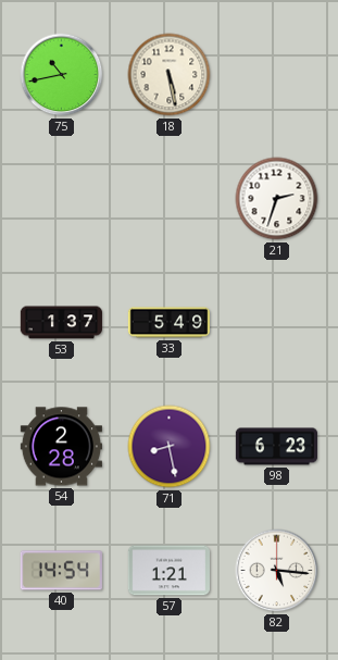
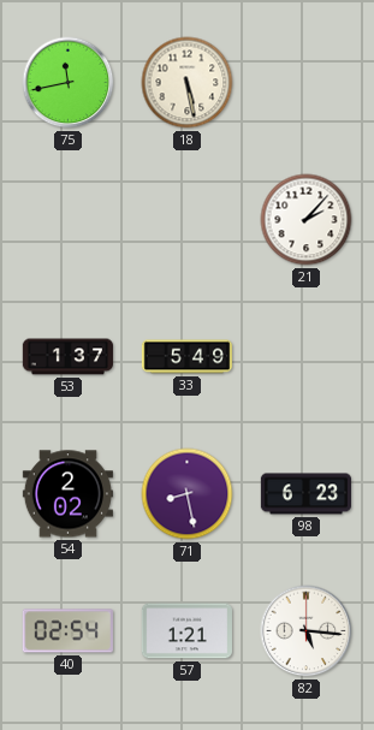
75: 10:43 -> 11:43 (69, 83)
21: 2:33 -> 2:07 (307, 220)
54: 2:28 -> 2:02 (67, 494)
40: 14:54 -> 02:54 (67, 631)
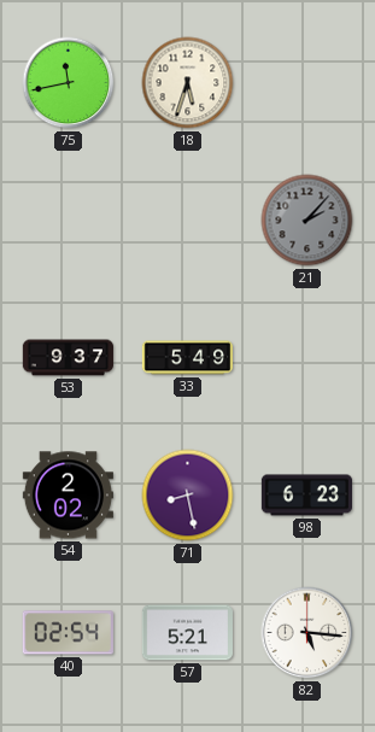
18: 5:28 -> 5:33 (188, 83)
21 dial: white -> grey (307, 221)
53: 1:37 -> 9:37 (68, 358)
57: 1:21 -> 5:21 (187, 633)
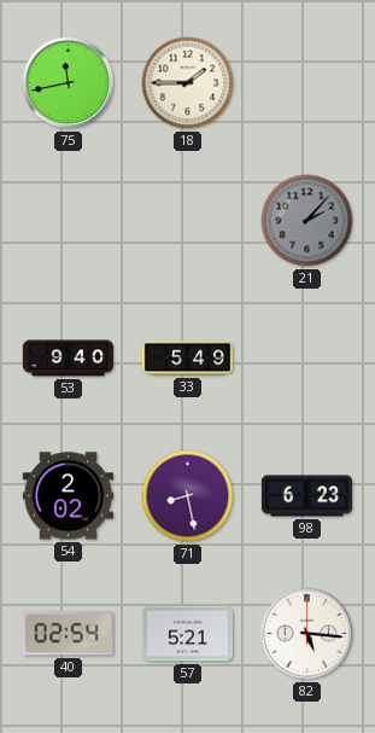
18: 5:33 -> 1:45 (188, 83)
53: 9:37 -> 9:40 (68, 359)
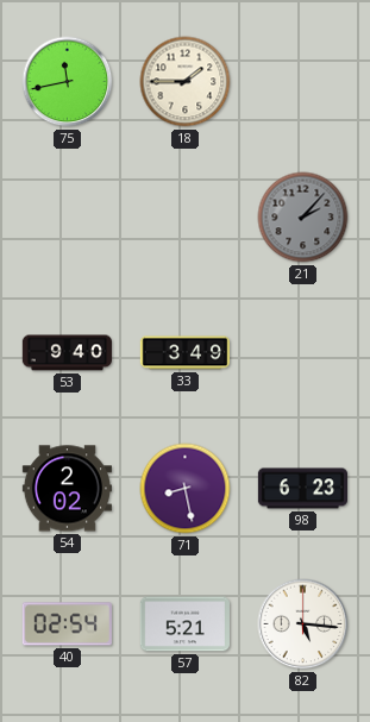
33: 5:49 -> 3:49 (184, 353)
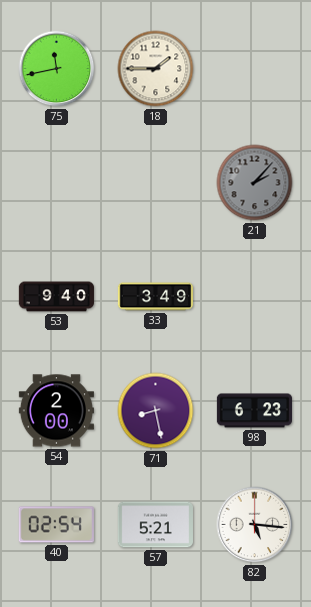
54: 2:02 -> 2:00 (56, 411)
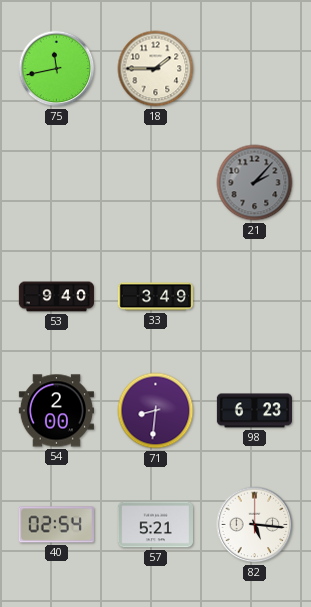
71: 8:28 -> 8:31 (156, 411)
